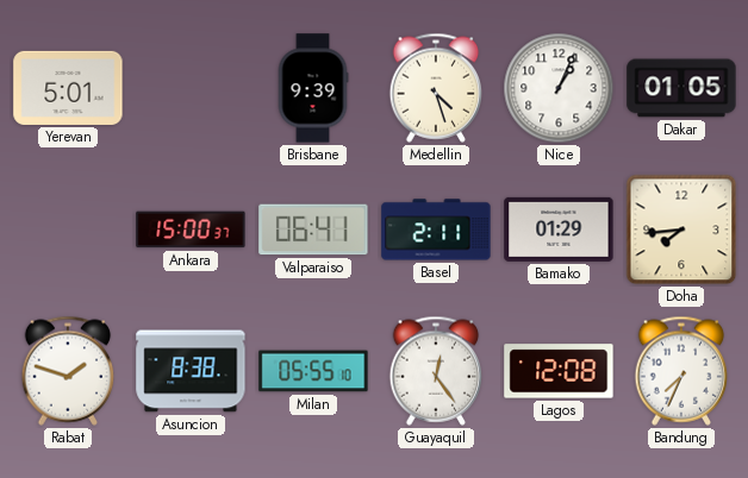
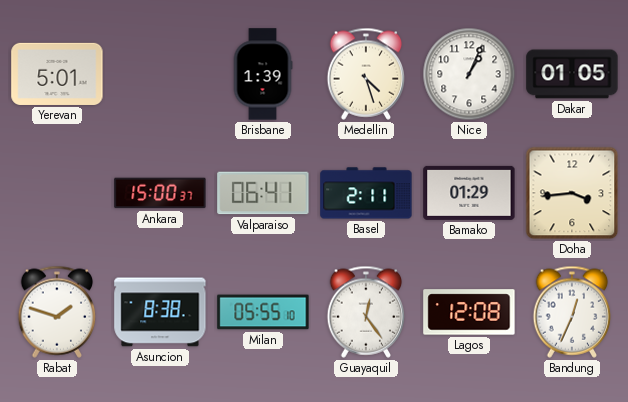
Brisbane: 9:39 -> 1:39 (263, 74)
Doha: 7:44 -> 3:44 (572, 193)
Bandung: 7:34 -> 12:34 (572, 312)
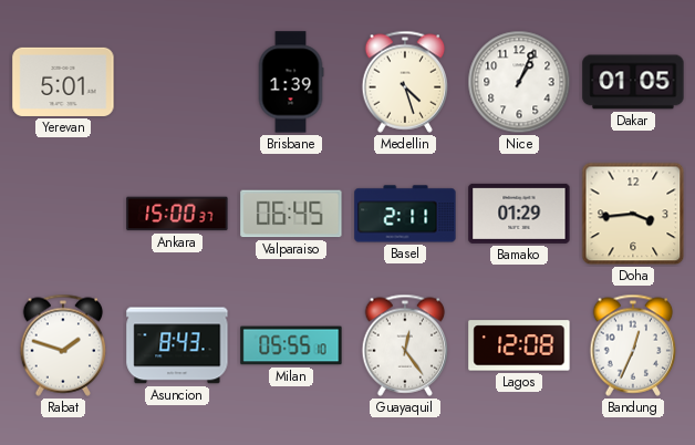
Valparaiso: 06:41 -> 06:45 (291, 214)
Asuncion: 8:38 -> 8:43 (177, 345)
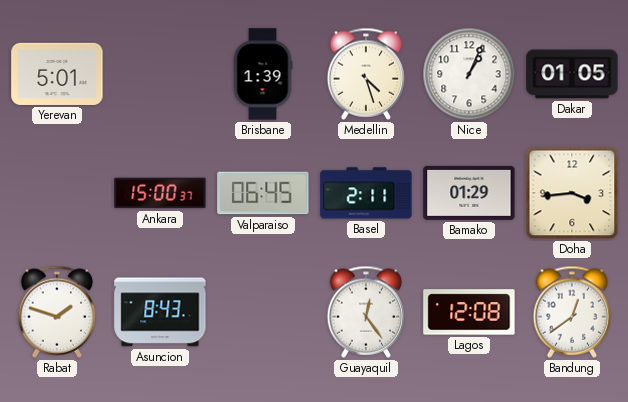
Milan: 05:55 -> none (291, 345)
Bandung: 12:34 -> 12:39 (572, 312)
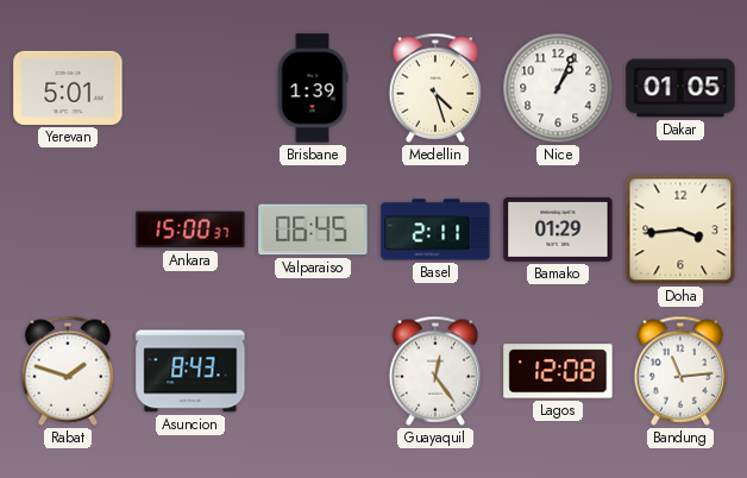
Bandung: 12:39 -> 11:14 (680, 371)
